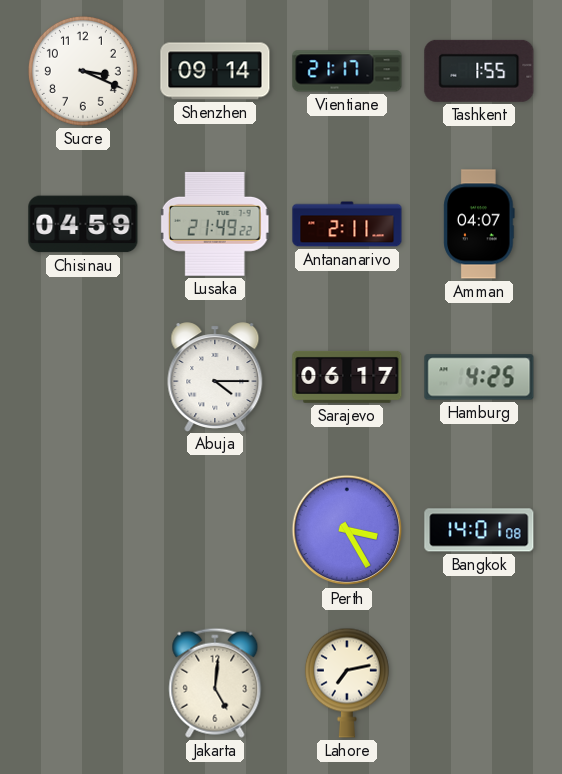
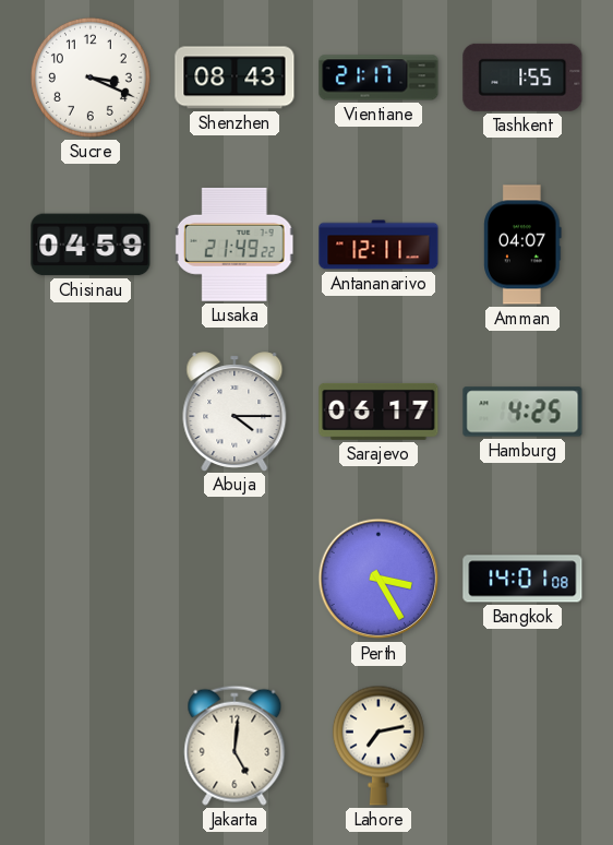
Shenzhen: 09:14 -> 08:43 (235, 78)
Antananarivo: 2:11 -> 12:11 (378, 245)
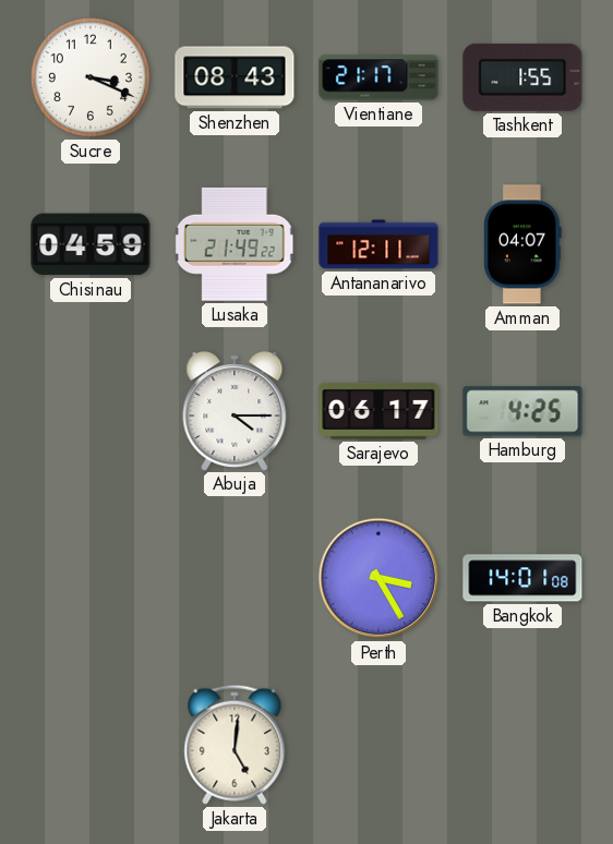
Lahore: 7:13 -> none (378, 746)
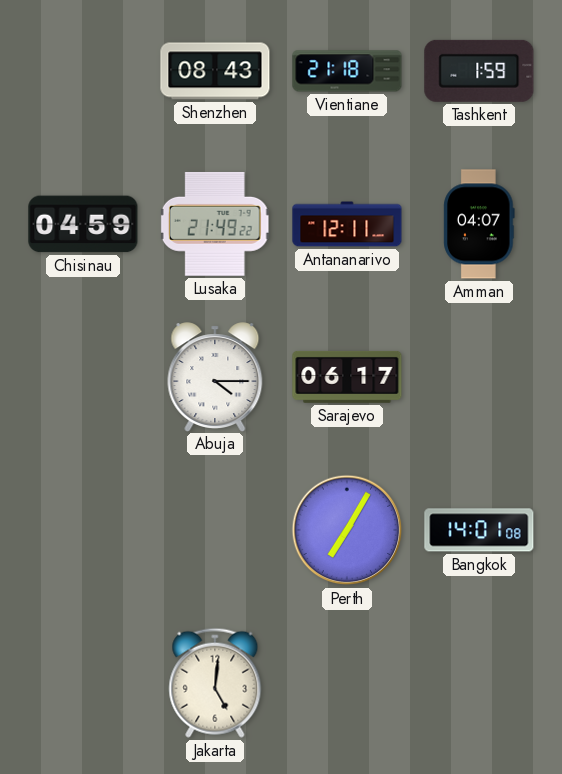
Sucre: 3:19 -> none (91, 77)
Vientiane: 21:17 -> 21:18 (347, 71)
Tashkent: 1:55 -> 1:59 (479, 71)
Hamburg: 4:25 -> none (522, 411)
Perth: 3:25 -> 7:05 (347, 530)
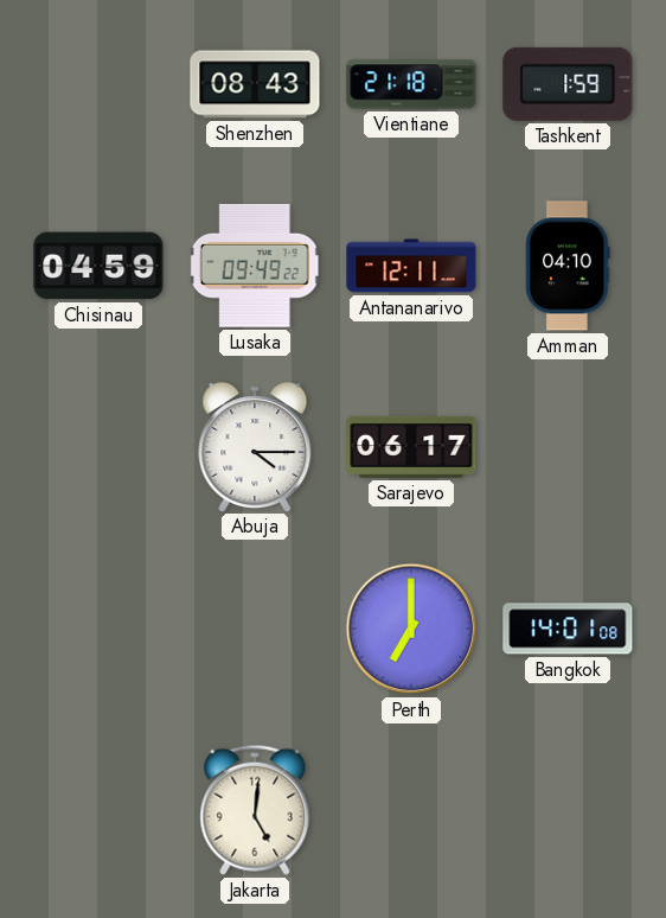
Lusaka: 21:49 -> 09:49 (255, 266)
Amman: 04:07 -> 04:10 (568, 266)
Perth: 7:05 -> 7:00 (411, 629)
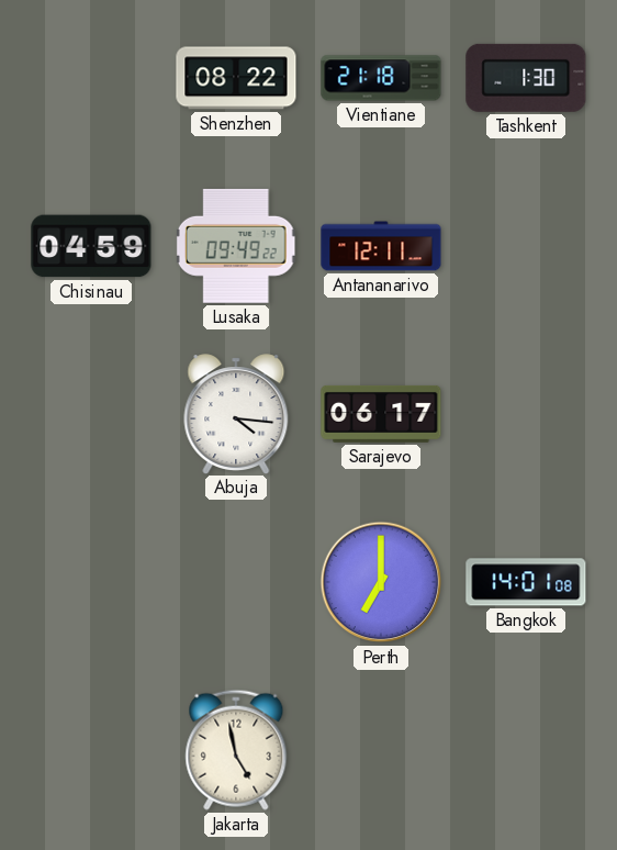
Shenzhen: 08:43 -> 08:22 (236, 78)
Tashkent: 1:59 -> 1:30 (526, 78)
Amman: 04:10 -> none (568, 266)
Abuja: 4:15 -> 4:16 (236, 414)
Jakarta: 5:01 -> 4:58 (236, 750)
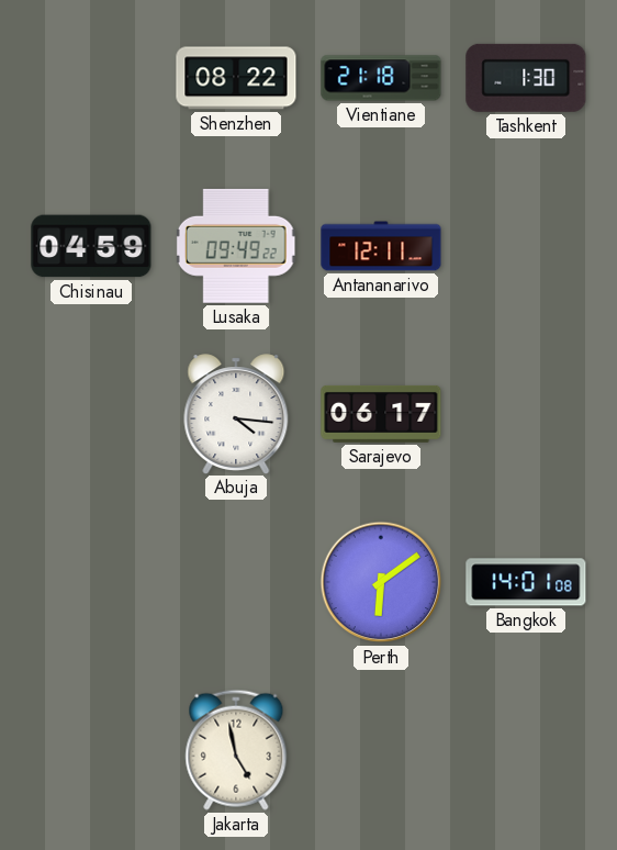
Perth: 7:00 -> 6:09 (381, 582)
